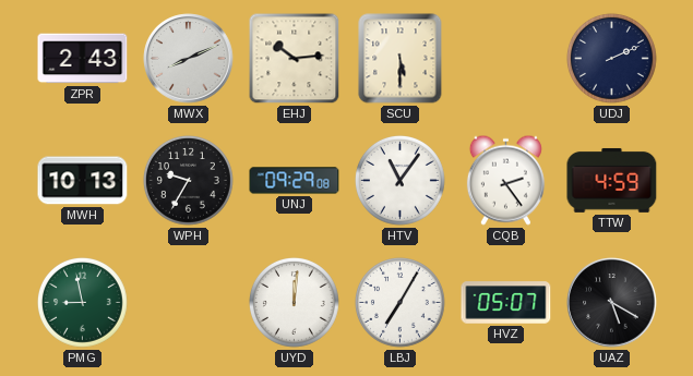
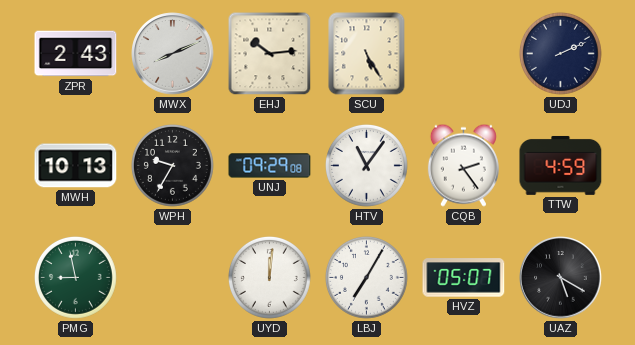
SCU: 5:30 -> 5:25 (367, 54)
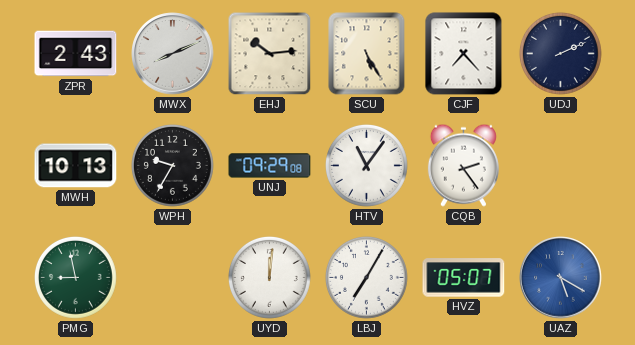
CJF: none -> 7:23 (464, 54)
TTW: 4:59 -> none (561, 165)
UAZ dial: black -> blue (561, 278)
